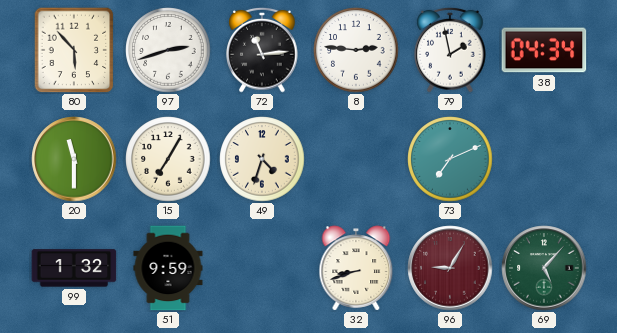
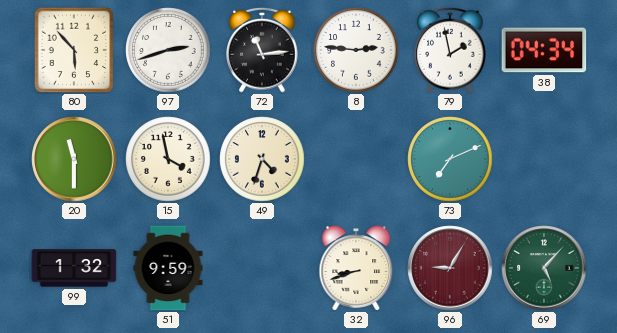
15: 7:05 -> 3:58 (168, 159)
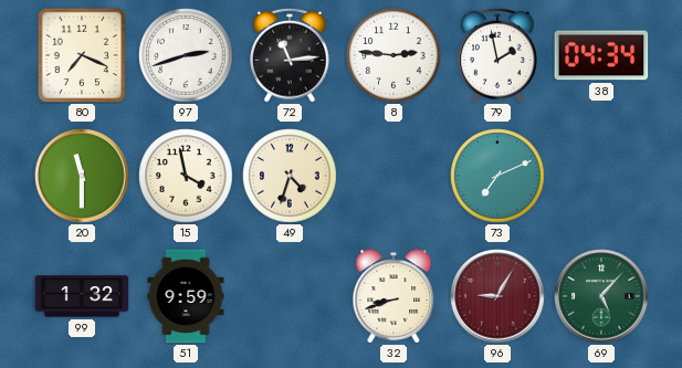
80: 5:53 -> 7:19 (82, 55)
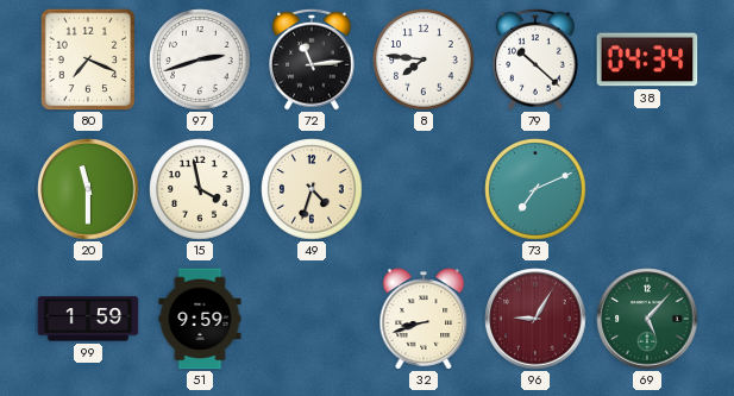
8: 2:46 -> 7:46 (424, 59)
79: 1:58 -> 10:22 (535, 59)
99: 1:32 -> 1:59 (88, 319)
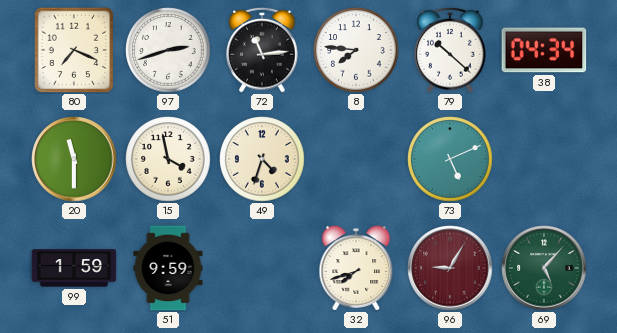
73: 7:11 -> 5:11 (450, 159)
32: 8:42 -> 7:42 (356, 268)
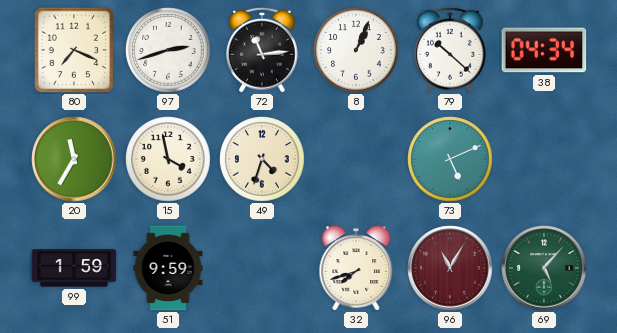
8: 7:46 -> 1:04 (356, 50)
20: 11:30 -> 11:35 (74, 159)
96: 9:05 -> 11:05 (450, 268)
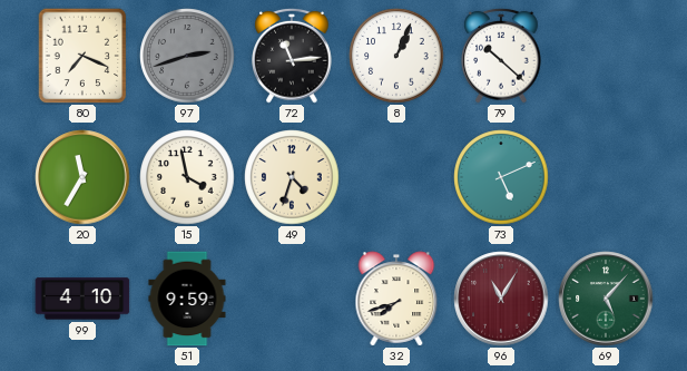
97 dial: white -> grey (187, 56)
38: 04:34 -> none (544, 50)
99: 1:59 -> 4:10 (82, 299)
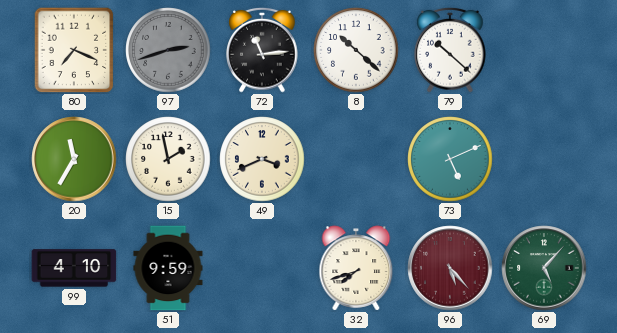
8: 1:04 -> 10:22 (356, 50)
15: 3:58 -> 1:58 (168, 159)
49: 4:33 -> 3:41 (262, 159)
96: 11:05 -> 5:23 (450, 268)
